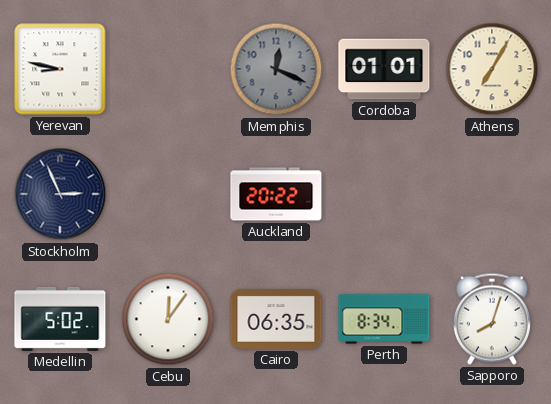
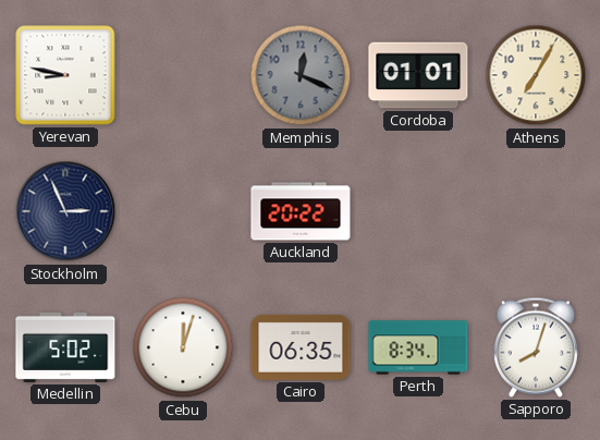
Cebu: 12:06 -> 12:03 (183, 347)
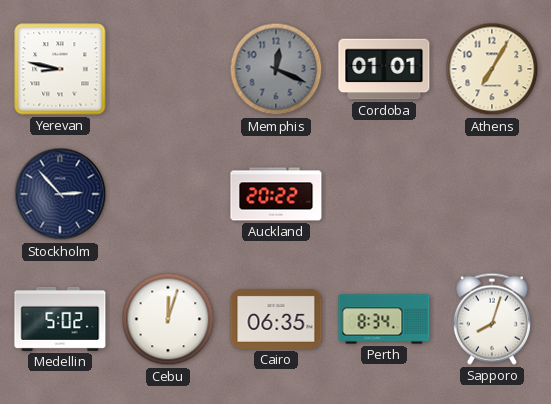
Stockholm: 2:56 -> 2:53 (60, 194)
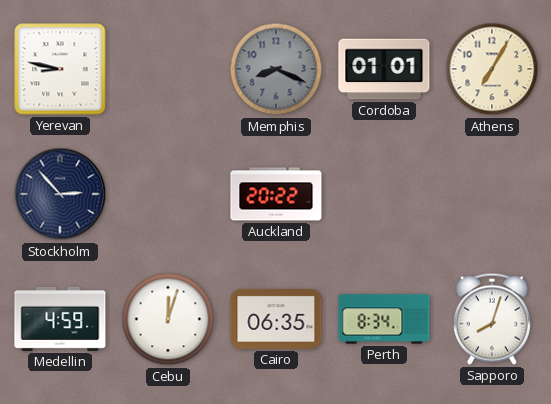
Memphis: 12:19 -> 8:19 (276, 69)
Medellin: 5:02 -> 4:59 (60, 319)
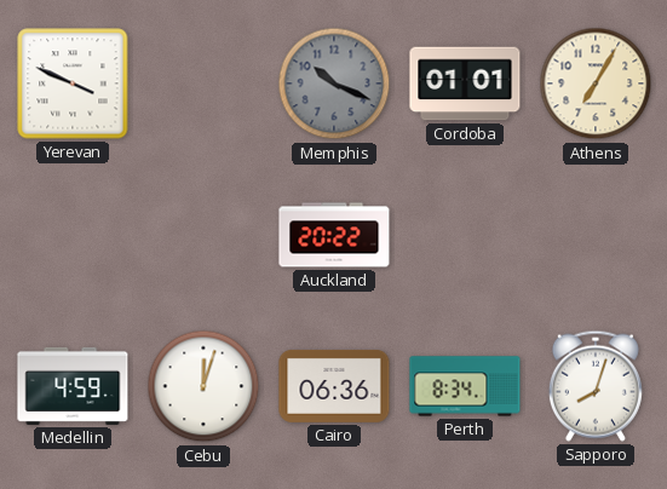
Yerevan: 8:47 -> 3:49 (73, 84)
Memphis: 8:19 -> 10:19 (334, 84)
Stockholm: 2:53 -> none (60, 194)
Cairo: 06:35 -> 06:36 (334, 386)
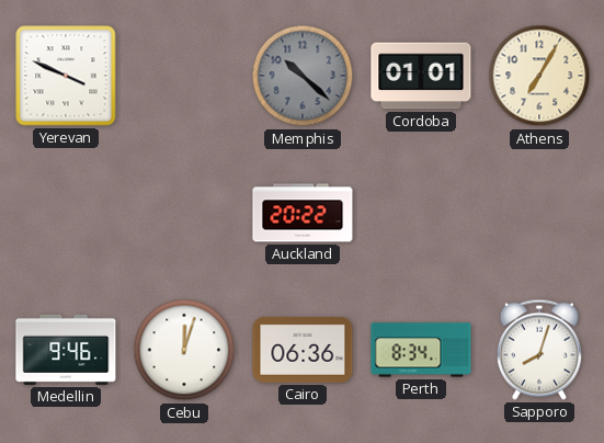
Memphis: 10:19 -> 10:22 (303, 76)
Medellin: 4:59 -> 9:46 (66, 350)
